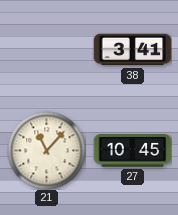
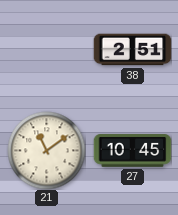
38: 3:41 -> 2:51 (132, 50)
21: 11:07 -> 11:09 (46, 150)
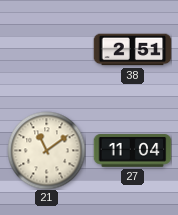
27: 10:45 -> 11:04 (132, 151)
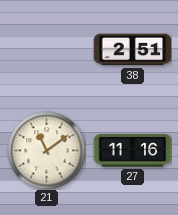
27: 11:04 -> 11:16 (132, 151)
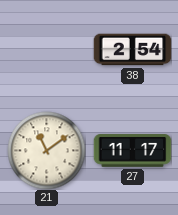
38: 2:51 -> 2:54 (132, 50)
27: 11:16 -> 11:17 (132, 151)
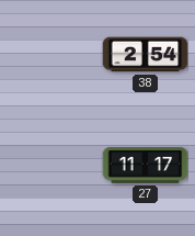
21: 11:09 -> none (46, 150)
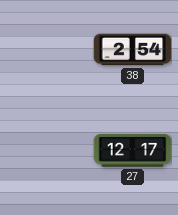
27: 11:17 -> 12:17 (132, 151)
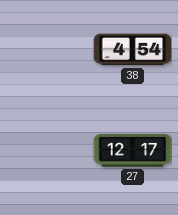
38: 2:54 -> 4:54 (132, 50)
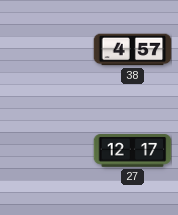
38: 4:54 -> 4:57 (132, 50)
